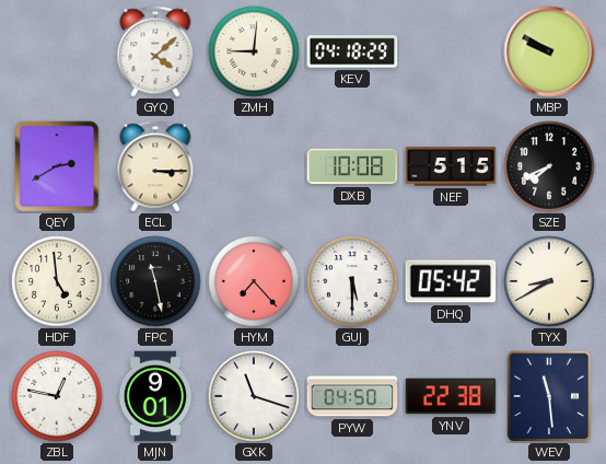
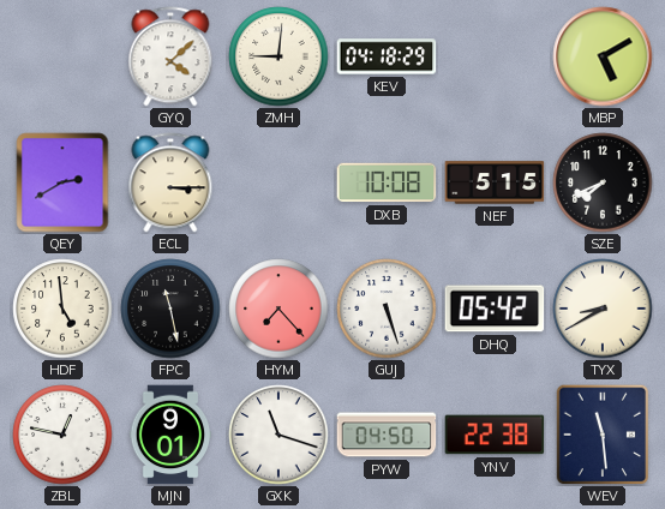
MBP: 9:50 -> 5:10 (603, 56)
GUJ: 5:30 -> 5:27 (387, 309)
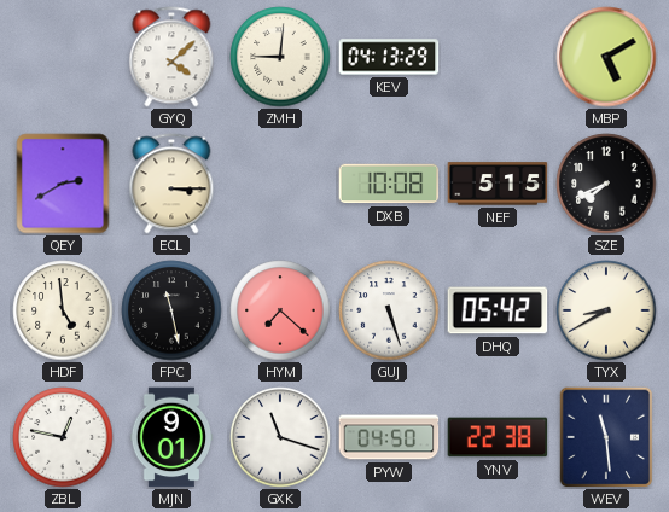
KEV: 04:18 -> 04:13 (389, 57)
HYM: 7:23 -> 7:22 (280, 310)
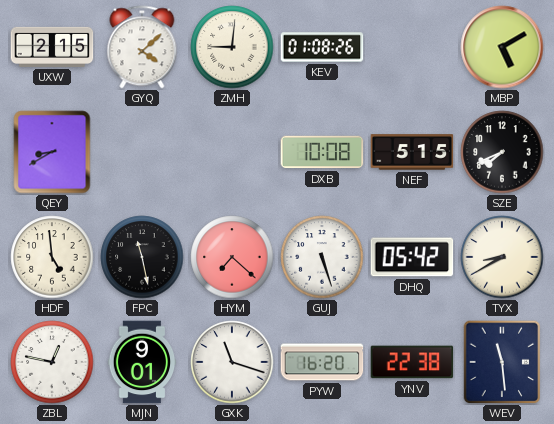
UXW: none -> 2:15 (52, 47)
KEV: 04:13 -> 01:08 (322, 47)
QEY: 2:40 -> 8:40 (52, 152)
ECL: 3:15 -> none (171, 184)
PYW: 04:50 -> 16:20 (322, 362)
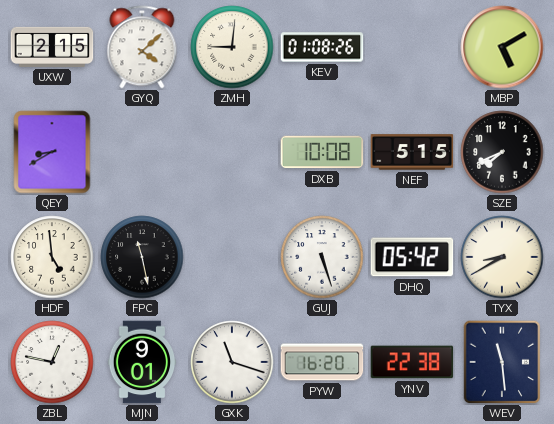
HYM: 7:22 -> none (232, 257)
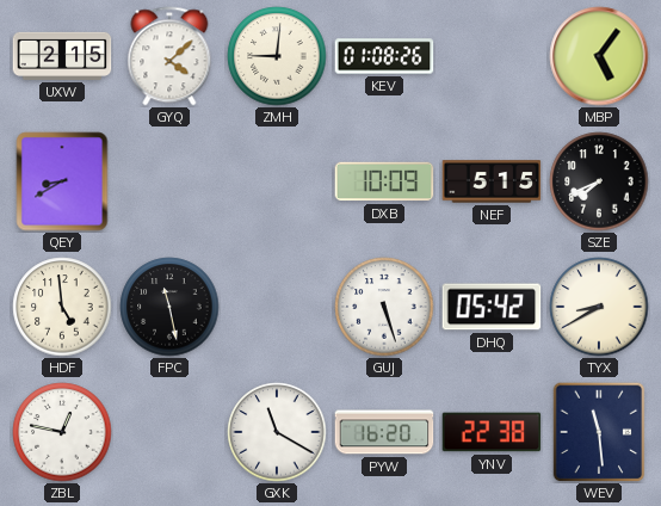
MBP: 5:10 -> 5:06 (599, 56)
DXB: 10:08 -> 10:09 (384, 181)
MJN: 9:01 -> none (142, 362)
GXK: 11:18 -> 11:20 (277, 432)
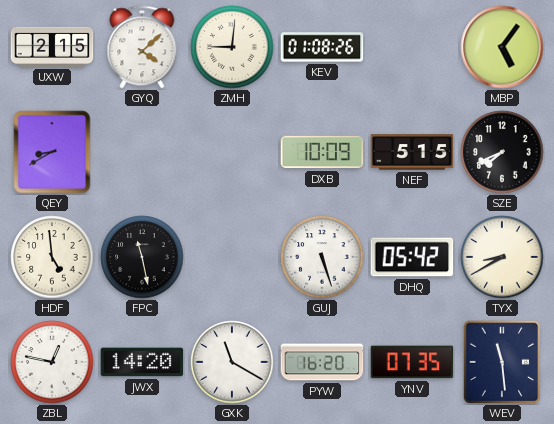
JWX: none -> 14:20 (142, 362)
YNV: 22:38 -> 07:35 (412, 362)
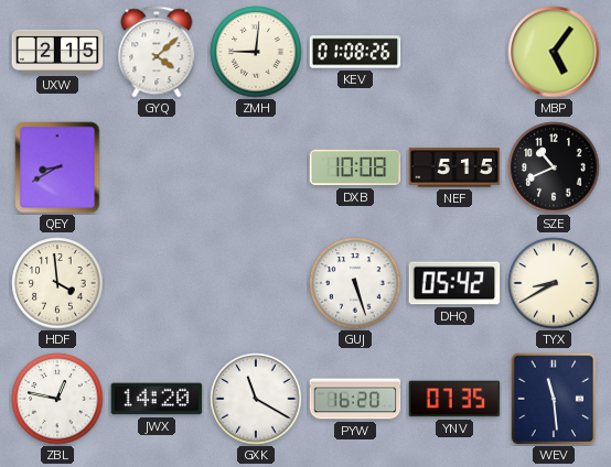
DXB: 10:09 -> 10:08 (355, 167)
SZE: 7:41 -> 10:41 (554, 167)
HDF: 4:59 -> 3:59 (57, 283)
FPC: 11:28 -> none (142, 257)
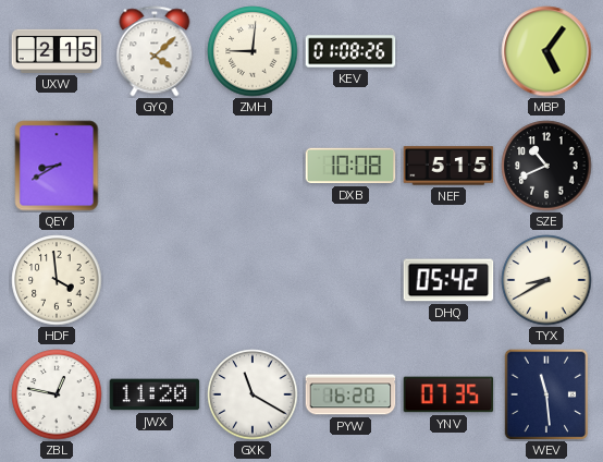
GUJ: 5:27 -> none (355, 283)
JWX: 14:20 -> 11:20 (155, 394)
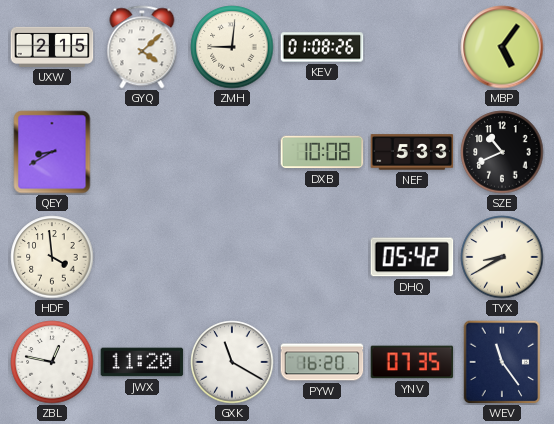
NEF: 5:15 -> 5:33 (412, 152)
WEV: 11:29 -> 11:24 (502, 362)
